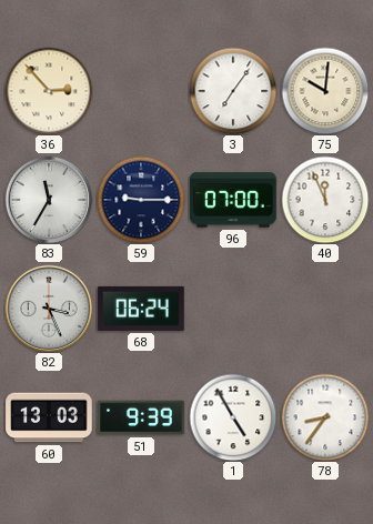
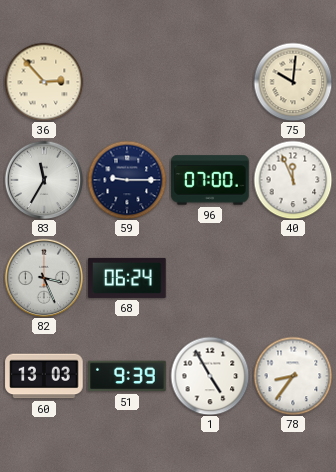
3: 7:06 -> none (233, 91)
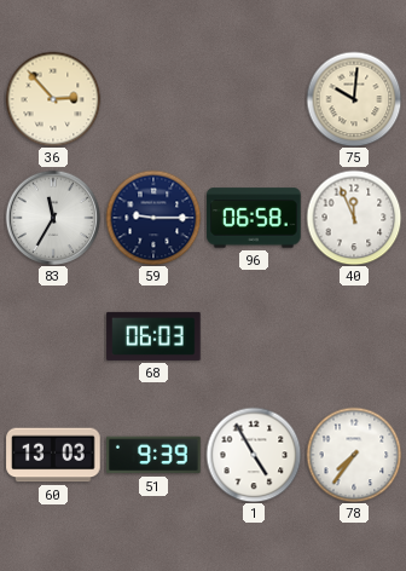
96: 07:00 -> 06:58 (254, 218)
82: 3:26 -> none (44, 278)
68: 06:24 -> 06:03 (153, 336)
78: 8:36 -> 7:36 (354, 455)
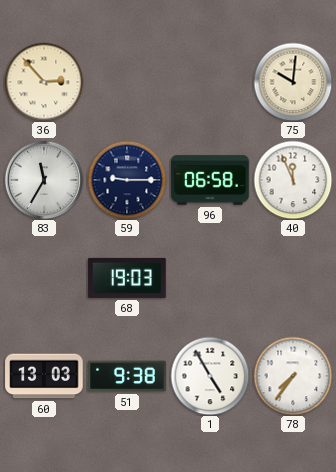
68: 06:03 -> 19:03 (127, 278)
51: 9:39 -> 9:38 (127, 376)
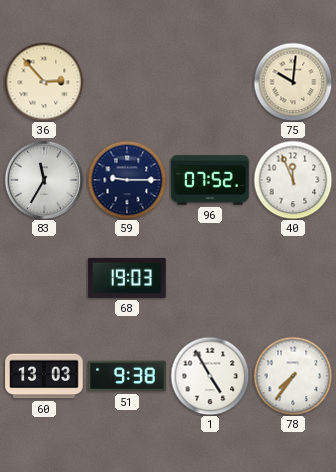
96: 06:58 -> 07:52 (210, 180)
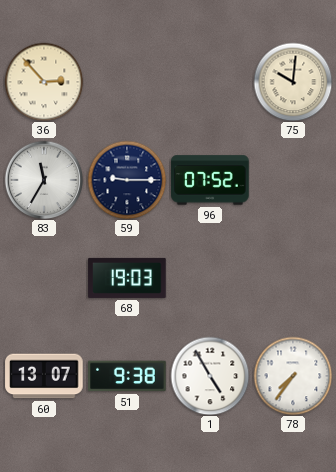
40: 11:56 -> none (293, 180)
60: 13:03 -> 13:07 (44, 376)
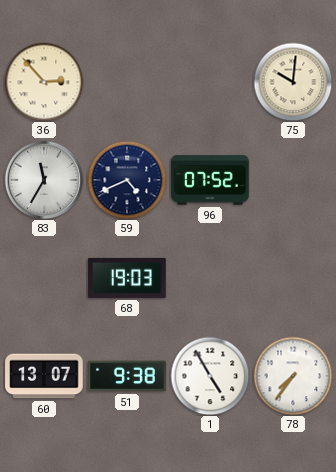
59: 9:15 -> 4:41 (127, 180)
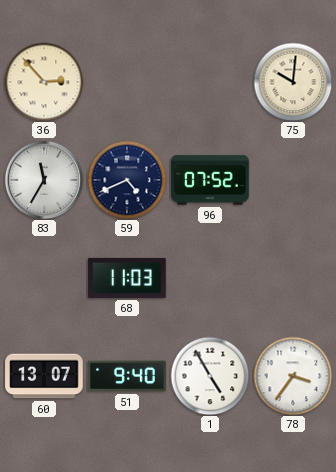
68: 19:03 -> 11:03 (127, 278)
51: 9:38 -> 9:40 (127, 376)
78: 7:36 -> 3:36 (293, 376)
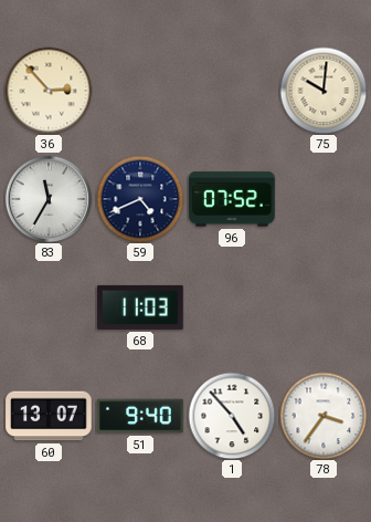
1: 4:55 -> 4:53 (232, 416)
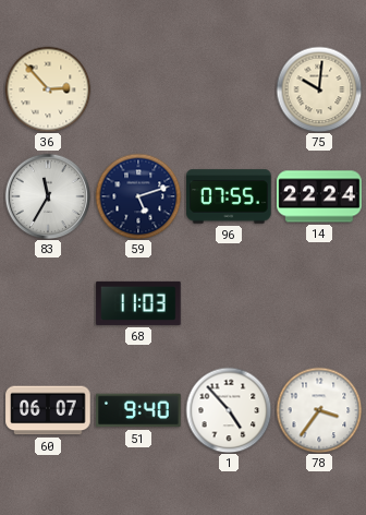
59: 4:41 -> 5:12 (138, 196)
96: 07:52 -> 07:55 (229, 196)
14: none -> 22:24 (319, 196)
60: 13:07 -> 06:07 (48, 410)
